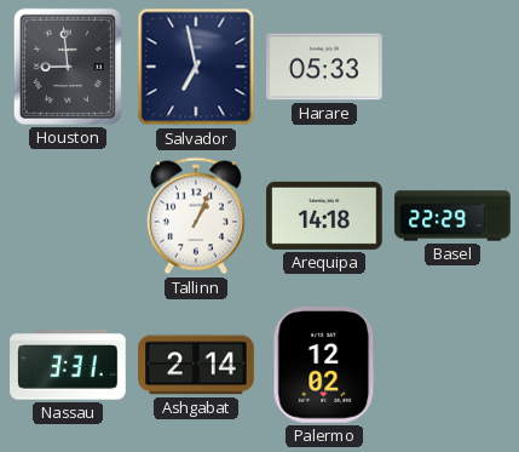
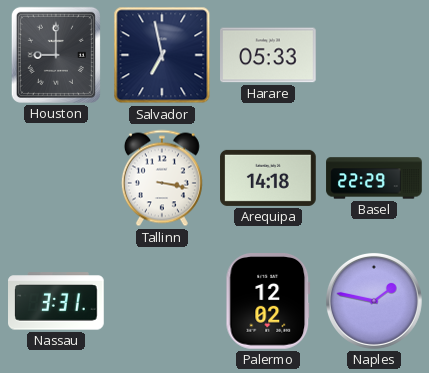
Houston: 8:59 -> 9:00 (56, 55)
Tallinn: 1:04 -> 3:17 (162, 178)
Ashgabat: 2:14 -> none (196, 365)
Naples: none -> 1:47 (374, 301)
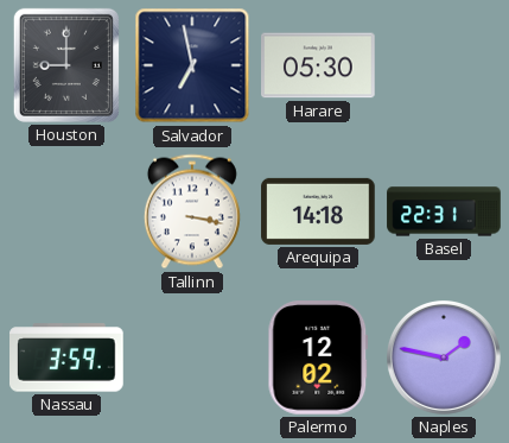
Harare: 05:33 -> 05:30 (318, 65)
Basel: 22:29 -> 22:31 (444, 211)
Nassau: 3:31 -> 3:59 (68, 357)
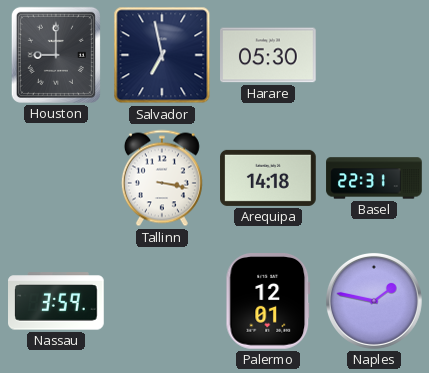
Palermo: 12:02 -> 12:01 (268, 302)
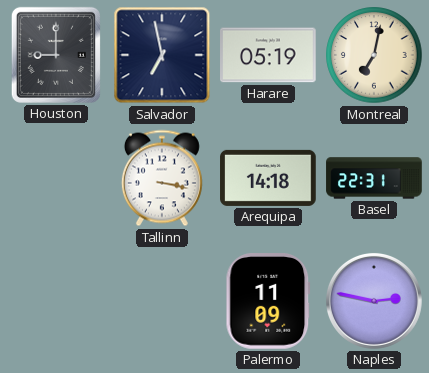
Harare: 05:30 -> 05:19 (268, 55)
Montreal: none -> 7:02 (374, 55)
Nassau: 3:59 -> none (57, 301)
Palermo: 12:01 -> 11:09 (268, 302)
Naples: 1:47 -> 2:47 (374, 301)
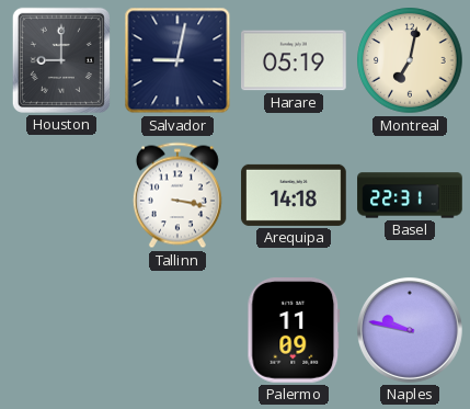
Salvador: 6:58 -> 9:02 (177, 60)
Naples: 2:47 -> 9:47 (410, 330)
